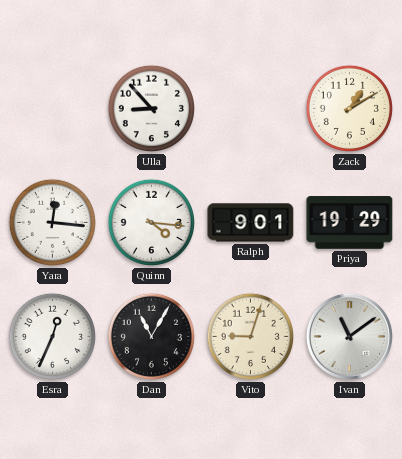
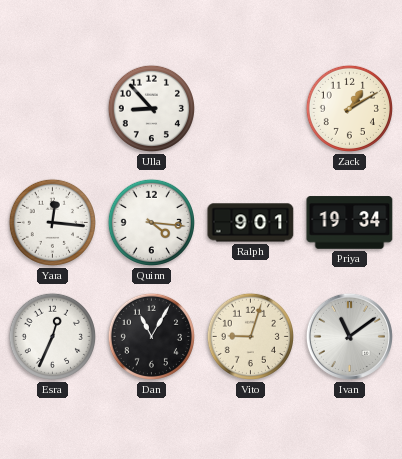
Priya: 19:29 -> 19:34 (350, 223)
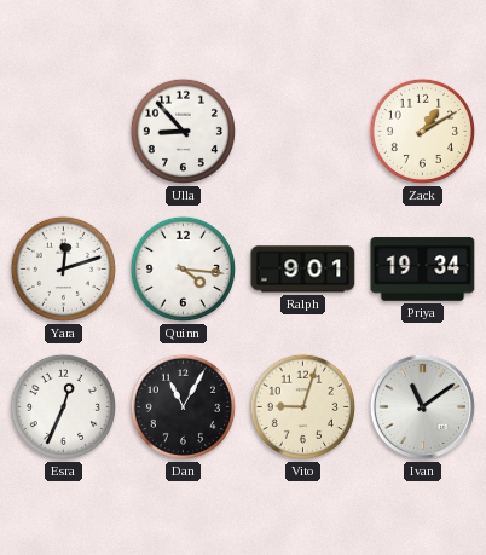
Yara: 12:16 -> 12:12 (63, 268)
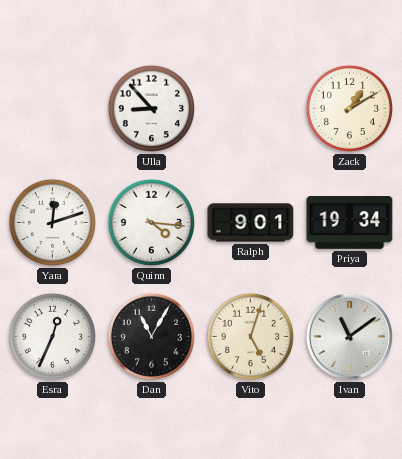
Vito: 9:03 -> 5:03 (250, 336)
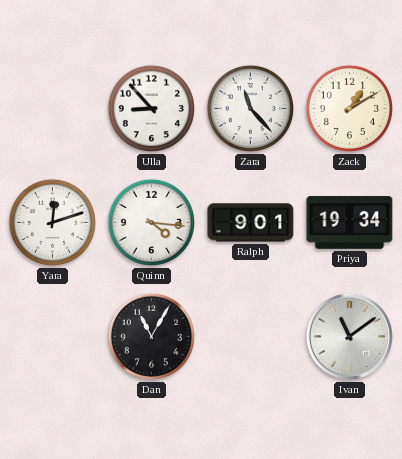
Zara: none -> 11:23 (250, 108)
Esra: 12:34 -> none (52, 336)
Vito: 5:03 -> none (250, 336)
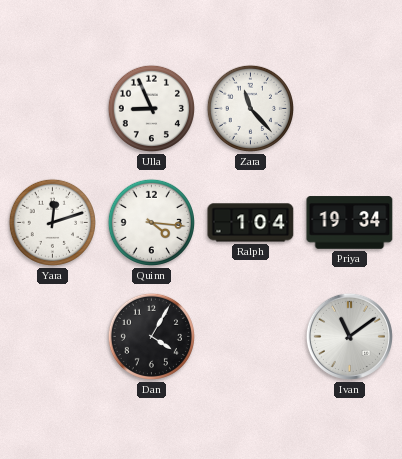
Ulla: 8:53 -> 8:56 (151, 108)
Zack: 1:10 -> none (349, 108)
Ralph: 9:01 -> 1:04 (251, 223)
Dan: 11:05 -> 4:05 (151, 336)
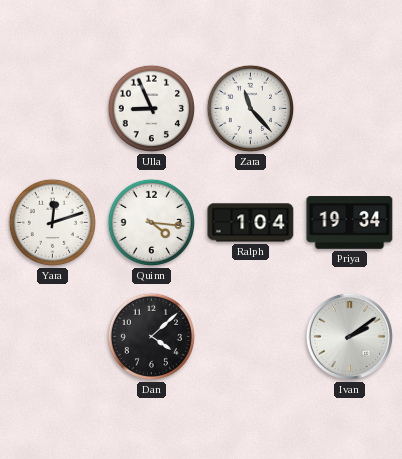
Dan: 4:05 -> 4:08 (151, 336)
Ivan: 11:09 -> 2:09 (349, 336)
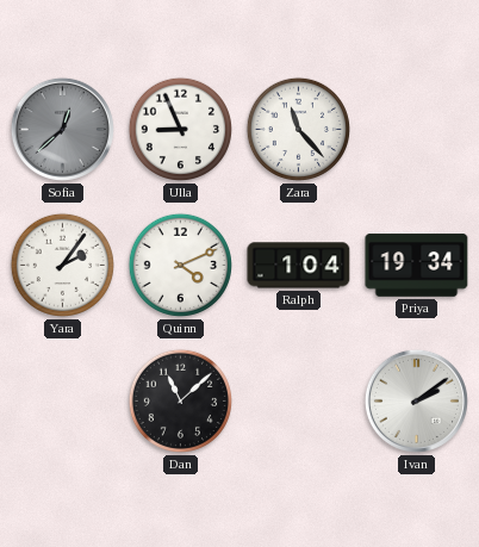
Sofia: none -> 12:38 (62, 129)
Yara: 12:12 -> 2:06 (62, 265)
Quinn: 4:16 -> 4:11 (180, 265)
Dan: 4:08 -> 11:08 (180, 400)
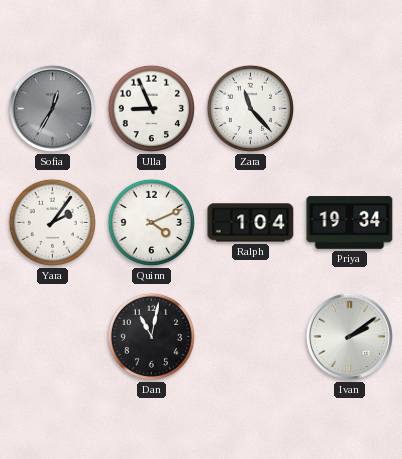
Sofia: 12:38 -> 12:35 (52, 108)
Dan: 11:08 -> 11:02 (151, 336)
